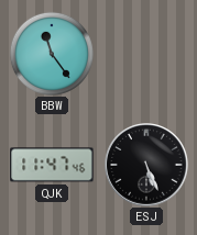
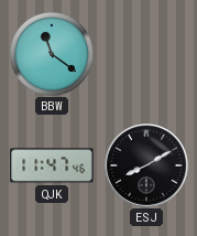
BBW: 11:24 -> 11:21 (52, 54)
ESJ: 5:26 -> 8:10 (147, 167)
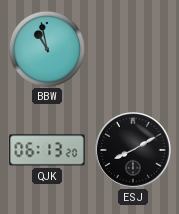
BBW: 11:21 -> 10:58 (47, 49)
QJK: 11:47 -> 06:13 (47, 150)
